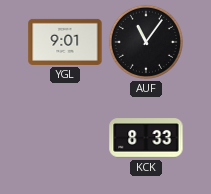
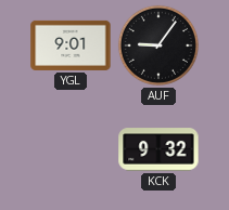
AUF: 11:06 -> 9:06 (158, 45)
KCK: 8:33 -> 9:32 (158, 149)
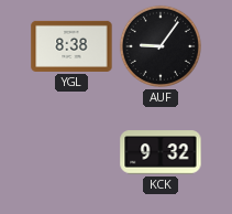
YGL: 9:01 -> 8:38 (71, 46)
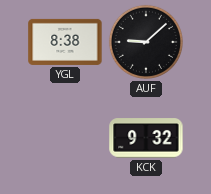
AUF: 9:06 -> 9:08 (146, 42)
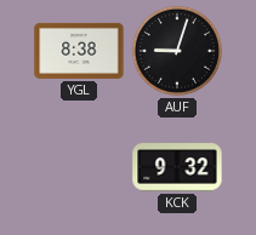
AUF: 9:08 -> 9:03 (177, 51)
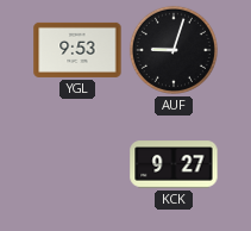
YGL: 8:38 -> 9:53 (77, 50)
KCK: 9:32 -> 9:27 (174, 164)
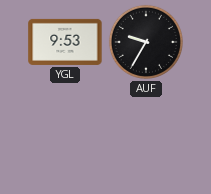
AUF: 9:03 -> 9:35 (146, 42)
KCK: 9:27 -> none (174, 164)
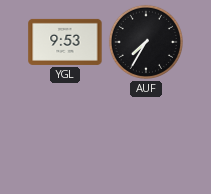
AUF: 9:35 -> 7:35 (146, 42)
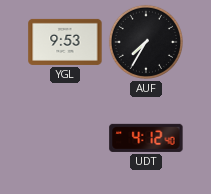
UDT: none -> 4:12 (146, 138)
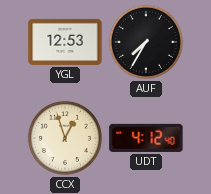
YGL: 9:53 -> 12:53 (65, 42)
CCX: none -> 12:57 (65, 138)
